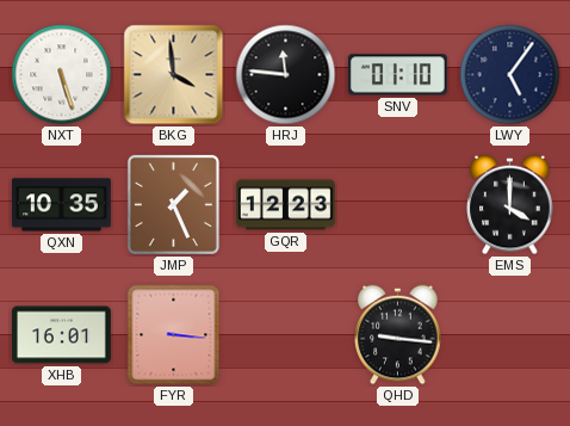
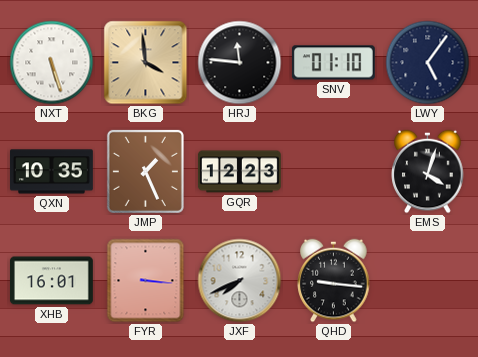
EMS: 4:00 -> 4:03 (428, 172)
JXF: none -> 7:41 (240, 281)
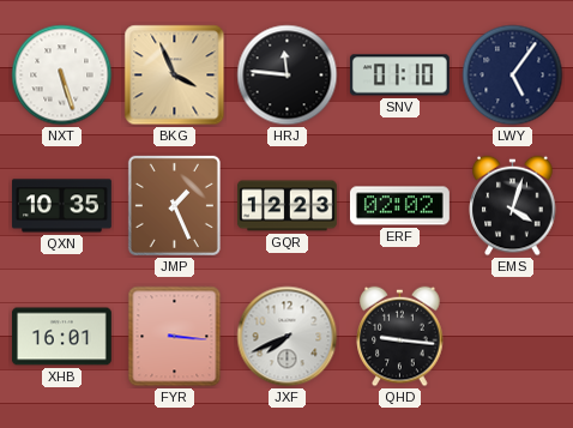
BKG: 3:59 -> 3:56 (175, 76)
ERF: none -> 02:02 (399, 206)
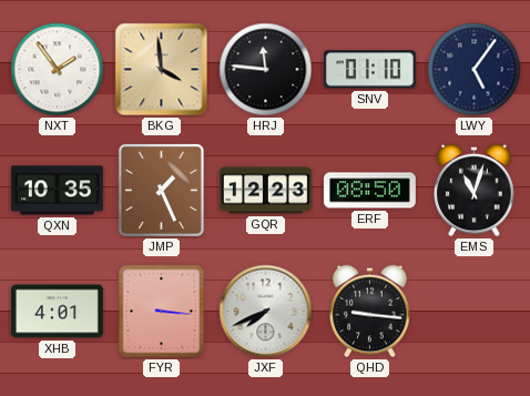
NXT: 5:27 -> 1:54 (58, 70)
BKG: 3:56 -> 3:59 (162, 70)
ERF: 02:02 -> 08:50 (369, 191)
EMS: 4:03 -> 11:03 (475, 191)
XHB: 16:01 -> 4:01 (57, 312)
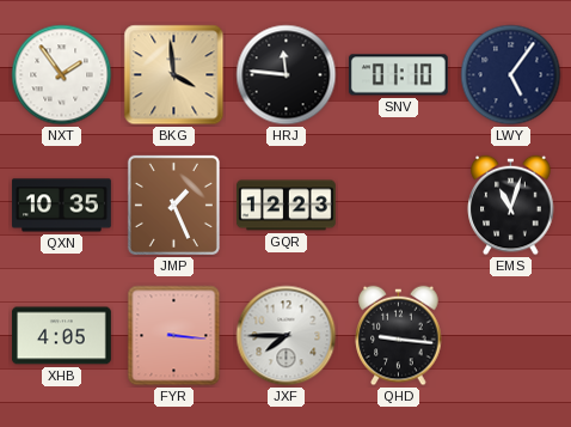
ERF: 08:50 -> none (369, 191)
XHB: 4:01 -> 4:05 (61, 336)
JXF: 7:41 -> 7:45 (287, 336)
